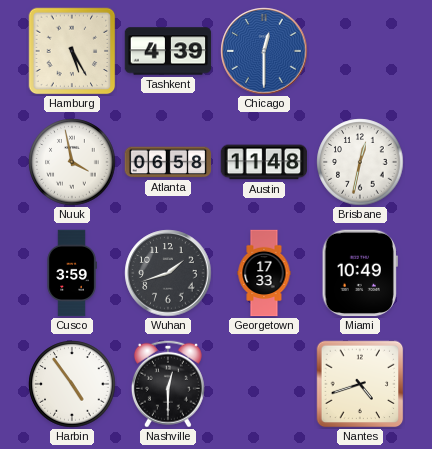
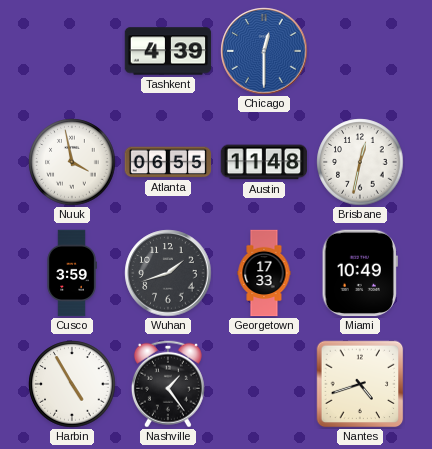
Hamburg: 5:25 -> none (72, 51)
Atlanta: 06:58 -> 06:55 (168, 162)
Harbin: 4:54 -> 4:55 (72, 384)
Nashville: 12:30 -> 1:24 (168, 384)
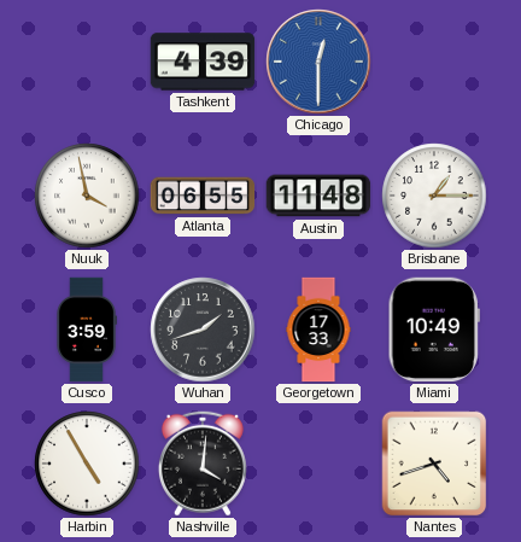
Brisbane: 12:32 -> 1:15 (434, 196)
Nashville: 1:24 -> 4:01 (203, 464)
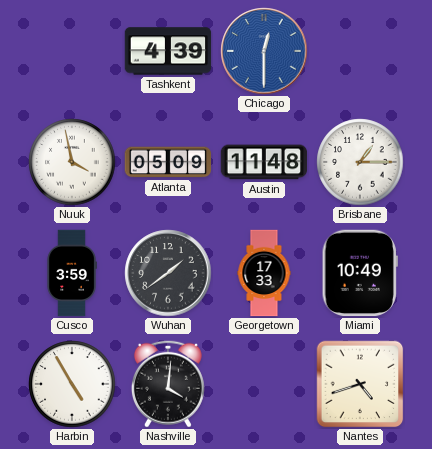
Atlanta: 06:55 -> 05:09 (168, 162)
Wuhan: 1:42 -> 1:39 (168, 273)
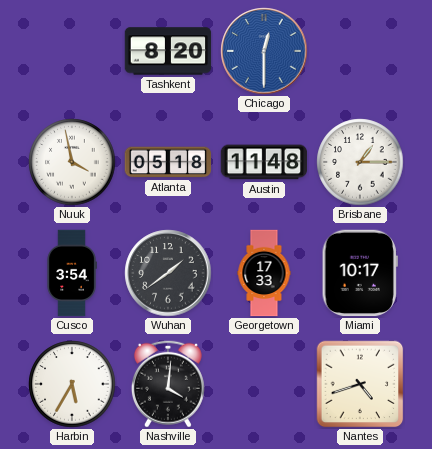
Tashkent: 4:39 -> 8:20 (168, 51)
Atlanta: 05:09 -> 05:18 (168, 162)
Cusco: 3:59 -> 3:54 (72, 273)
Miami: 10:49 -> 10:17 (360, 273)
Harbin: 4:55 -> 5:35 (72, 384)
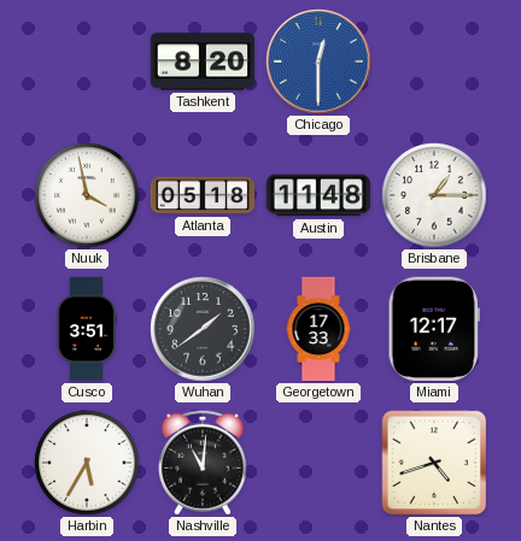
Cusco: 3:54 -> 3:51 (87, 329)
Miami: 10:17 -> 12:17 (434, 329)
Nashville: 4:01 -> 11:01 (203, 463)
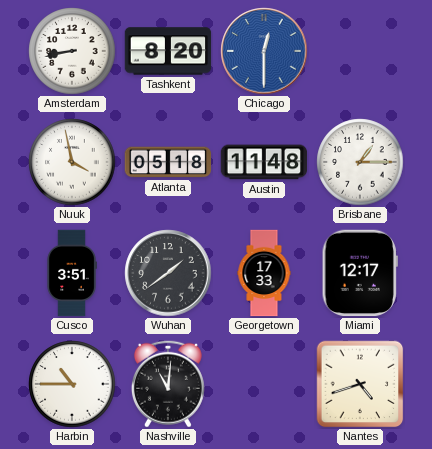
Amsterdam: none -> 8:43 (72, 51)
Harbin: 5:35 -> 10:45 (72, 384)
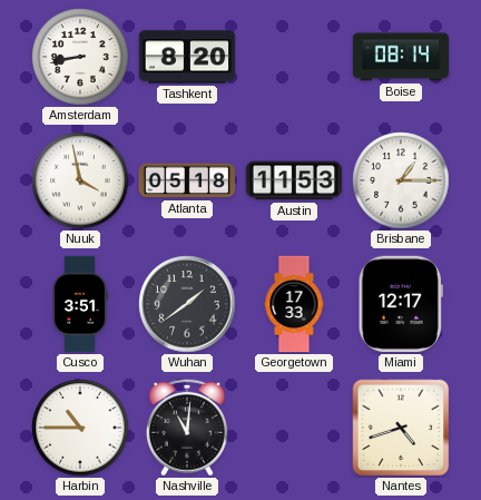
Chicago: 12:30 -> none (264, 51)
Boise: none -> 08:14 (401, 57)
Austin: 11:48 -> 11:53 (294, 180)
